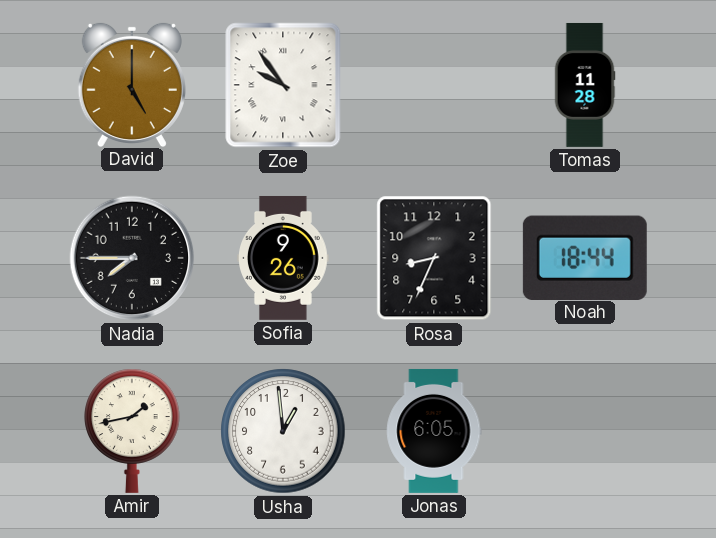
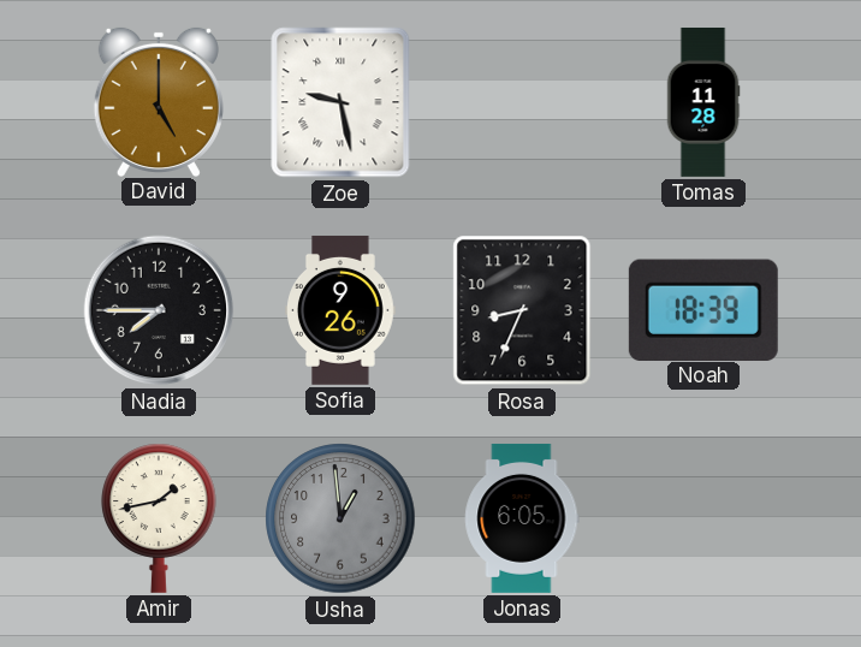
Zoe: 9:54 -> 9:28 (340, 102)
Noah: 18:44 -> 18:39 (703, 309)
Usha dial: white -> grey (340, 518)
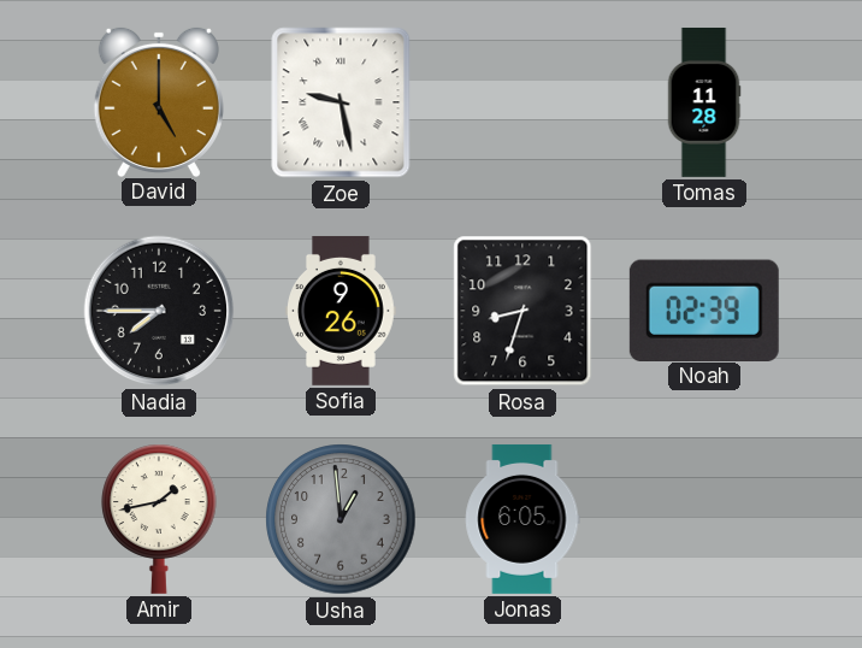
Rosa: 8:34 -> 8:33 (522, 311)
Noah: 18:39 -> 02:39 (704, 310)
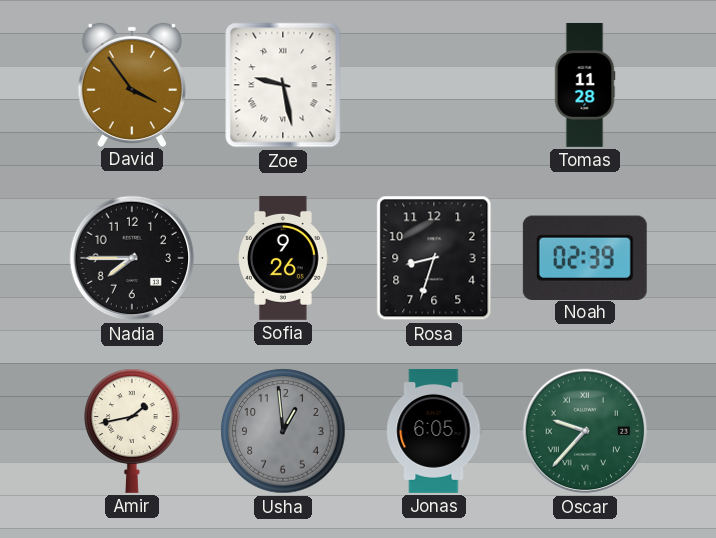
David: 5:00 -> 3:54 (132, 84)
Oscar: none -> 9:37 (585, 431)
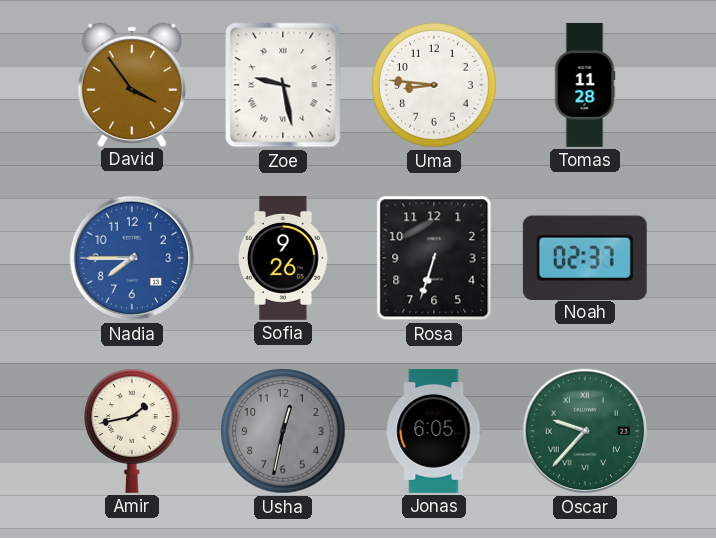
Uma: none -> 8:46 (434, 85)
Nadia dial: black -> blue (132, 258)
Rosa: 8:33 -> 6:33 (434, 258)
Noah: 02:39 -> 02:37 (585, 257)
Usha: 12:59 -> 12:32 (283, 431)
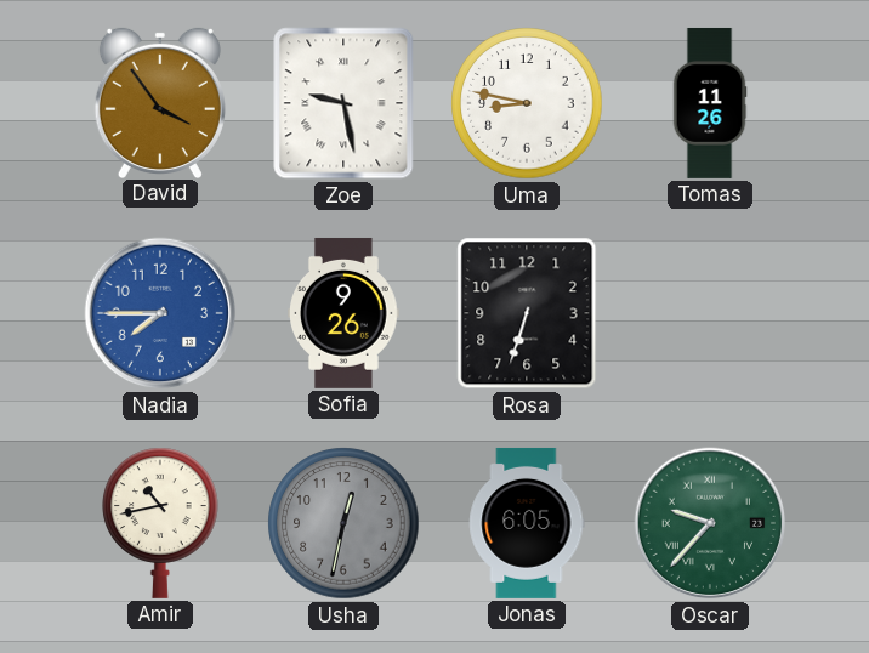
Uma: 8:46 -> 8:47 (527, 103)
Tomas: 11:28 -> 11:26 (710, 103)
Noah: 02:37 -> none (585, 257)
Amir: 1:43 -> 10:43 (160, 523)
